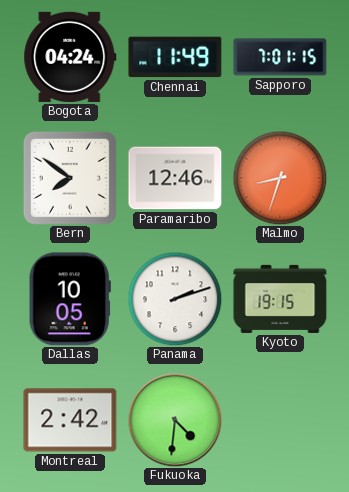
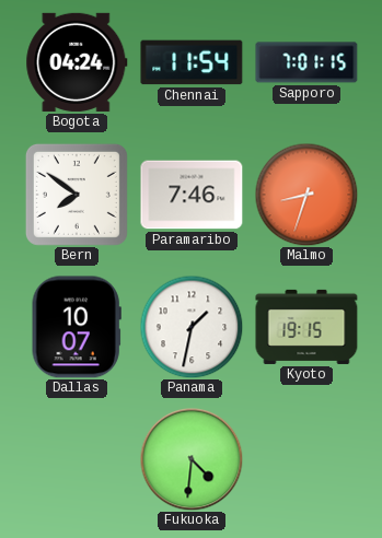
Chennai: 11:49 -> 11:54 (192, 62)
Paramaribo: 12:46 -> 7:46 (192, 195)
Dallas: 10:05 -> 10:07 (77, 327)
Panama: 2:12 -> 1:32 (192, 327)
Montreal: 2:42 -> none (70, 420)
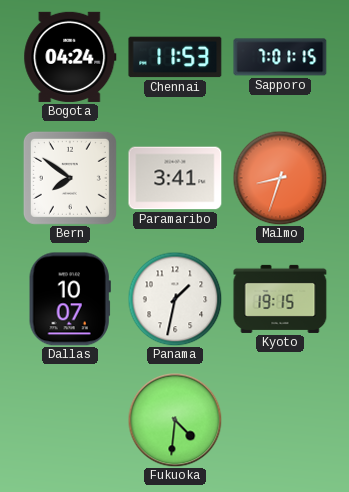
Chennai: 11:54 -> 11:53 (175, 57)
Paramaribo: 7:46 -> 3:41 (175, 178)
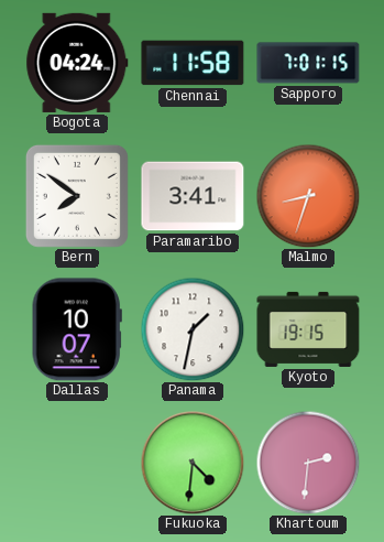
Chennai: 11:53 -> 11:58 (193, 63)
Khartoum: none -> 2:31 (308, 463)
